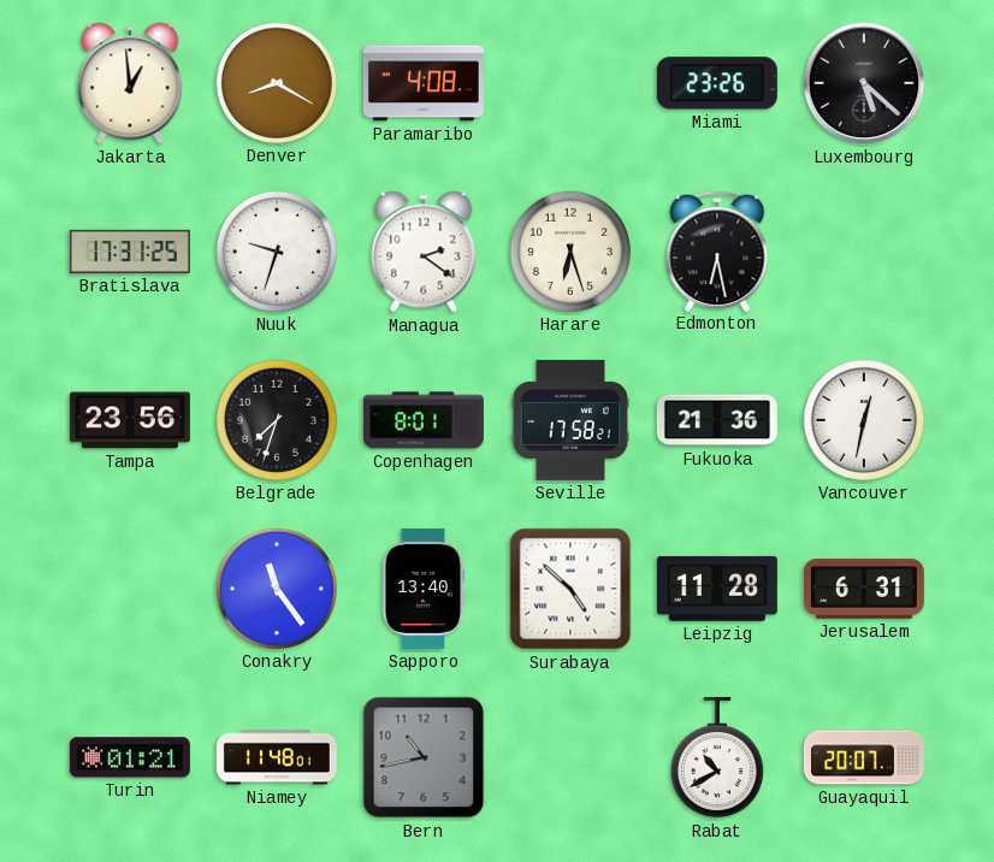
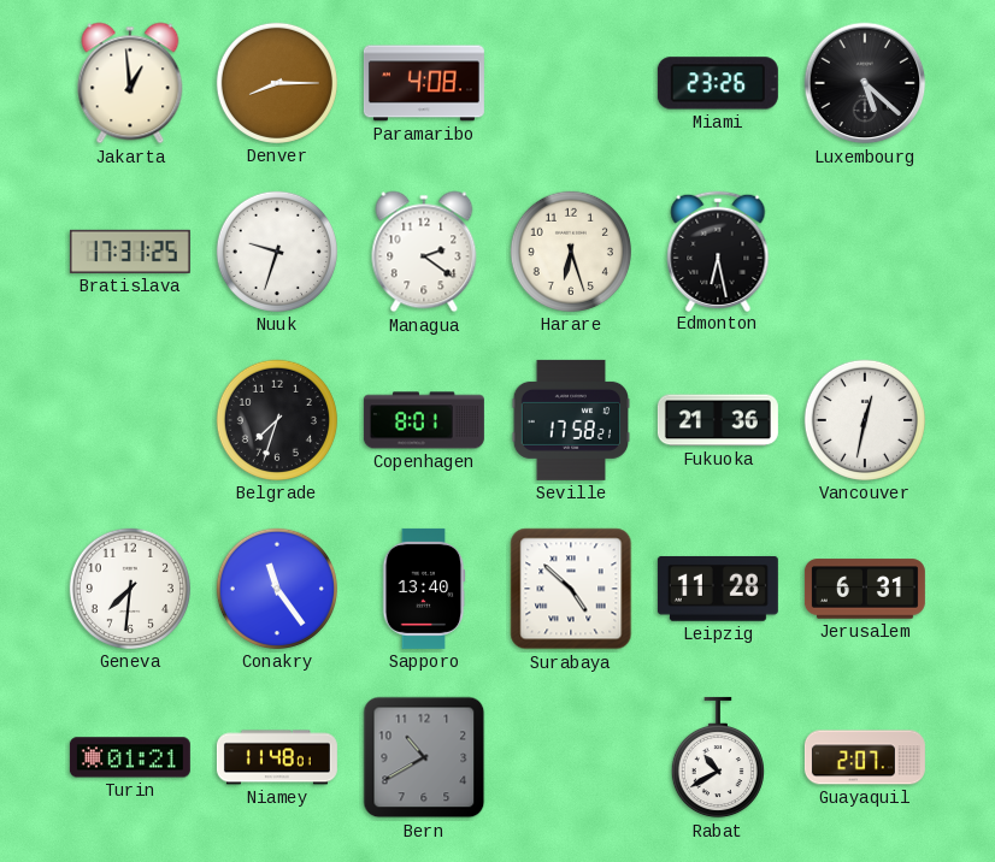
Denver: 8:20 -> 8:15 (277, 83)
Tampa: 23:56 -> none (130, 420)
Geneva: none -> 7:31 (130, 589)
Bern: 10:43 -> 10:40 (424, 757)
Guayaquil: 20:07 -> 2:07 (865, 757)
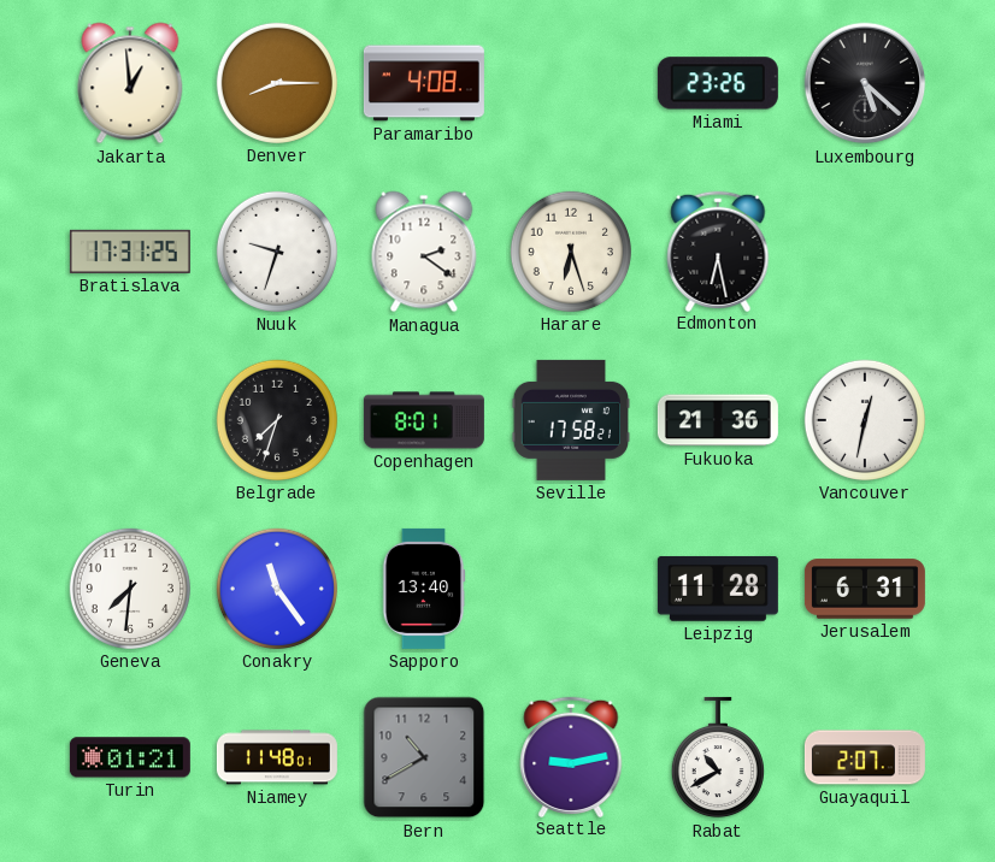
Surabaya: 4:52 -> none (571, 589)
Seattle: none -> 9:13 (571, 756)
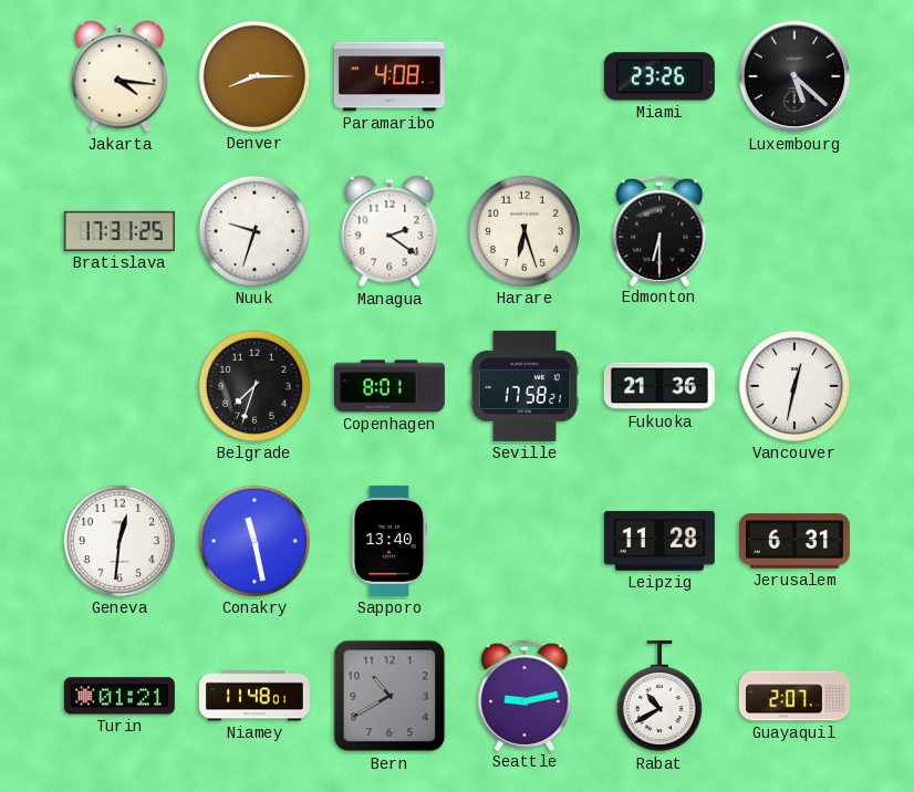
Jakarta: 12:59 -> 4:16 (120, 76)
Edmonton: 6:28 -> 6:30 (659, 230)
Geneva: 7:31 -> 12:31 (120, 541)
Conakry: 11:24 -> 11:28 (255, 541)
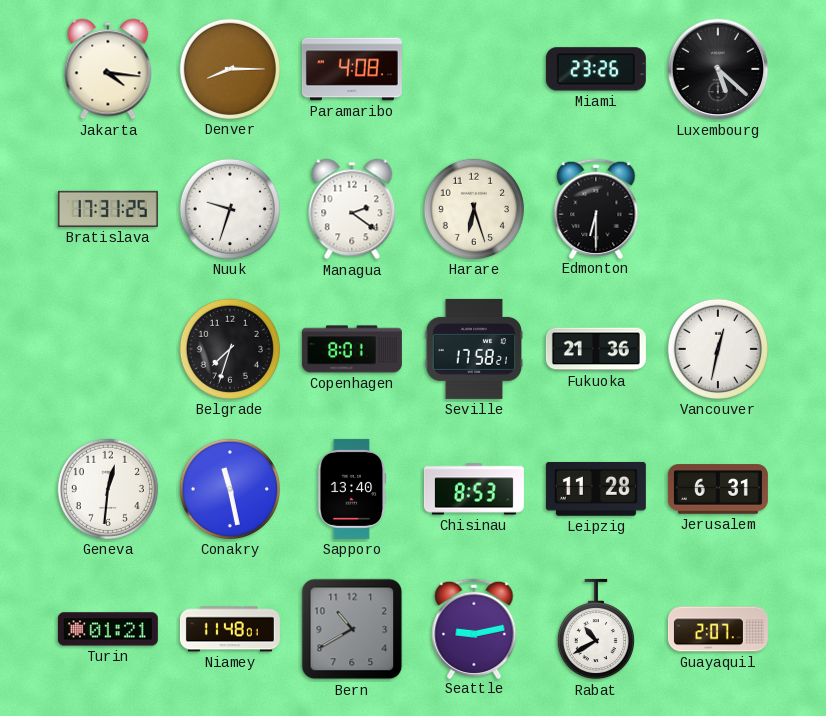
Chisinau: none -> 8:53 (474, 489)
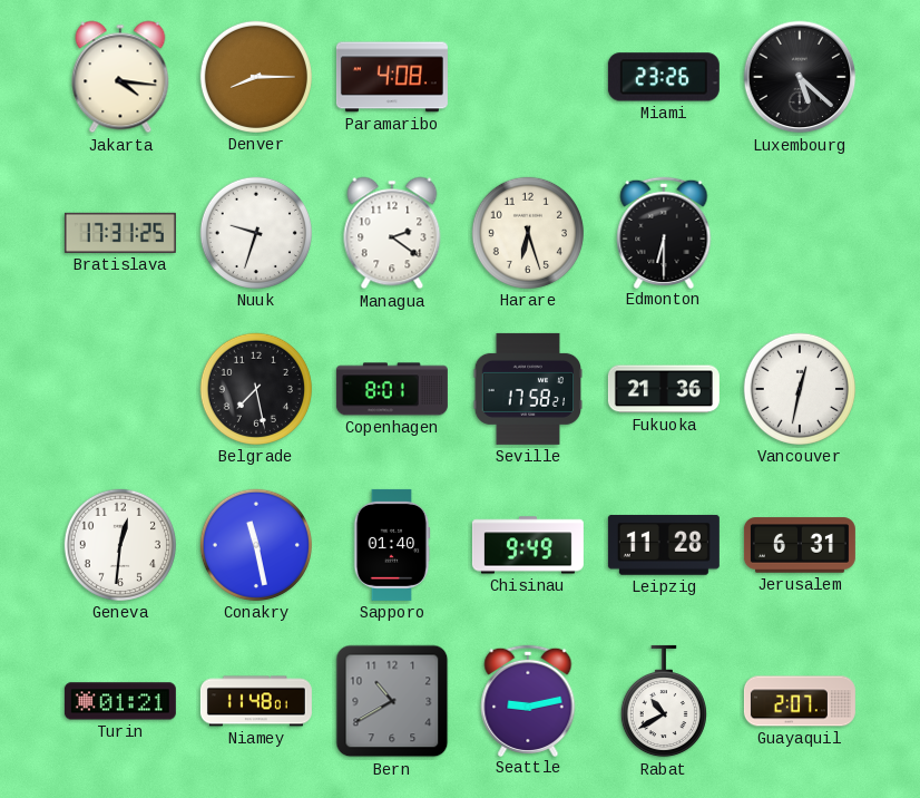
Belgrade: 7:33 -> 7:28 (256, 389)
Sapporo: 13:40 -> 01:40 (392, 545)
Chisinau: 8:53 -> 9:49 (528, 545)
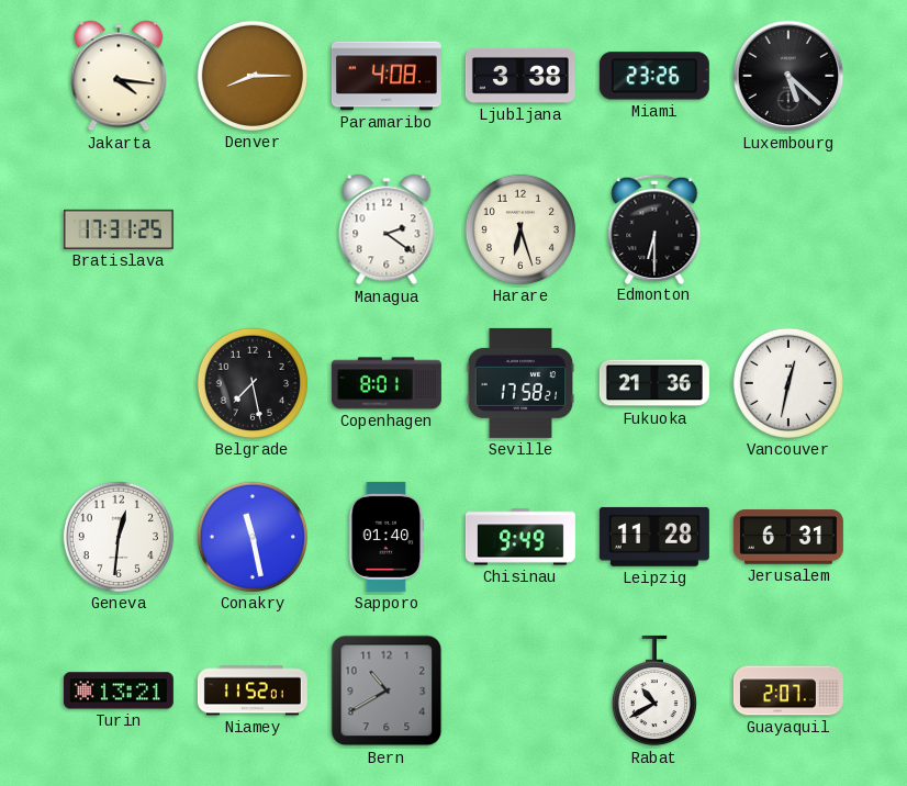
Ljubljana: none -> 3:38 (520, 76)
Nuuk: 9:33 -> none (256, 233)
Turin: 01:21 -> 13:21 (119, 690)
Niamey: 11:48 -> 11:52 (253, 690)
Seattle: 9:13 -> none (528, 700)
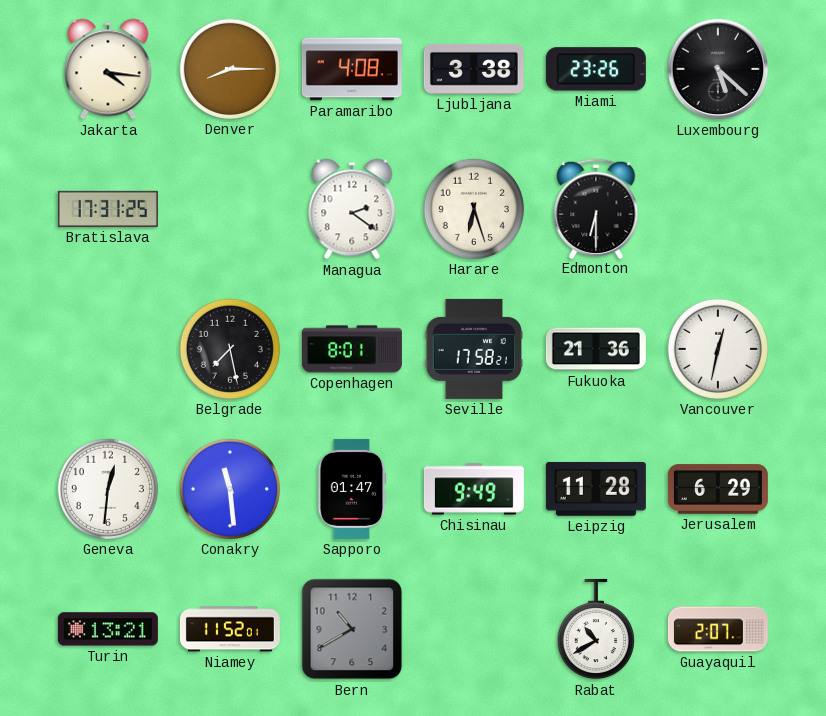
Conakry: 11:28 -> 11:29 (230, 489)
Sapporo: 01:40 -> 01:47 (352, 489)
Jerusalem: 6:31 -> 6:29 (718, 489)
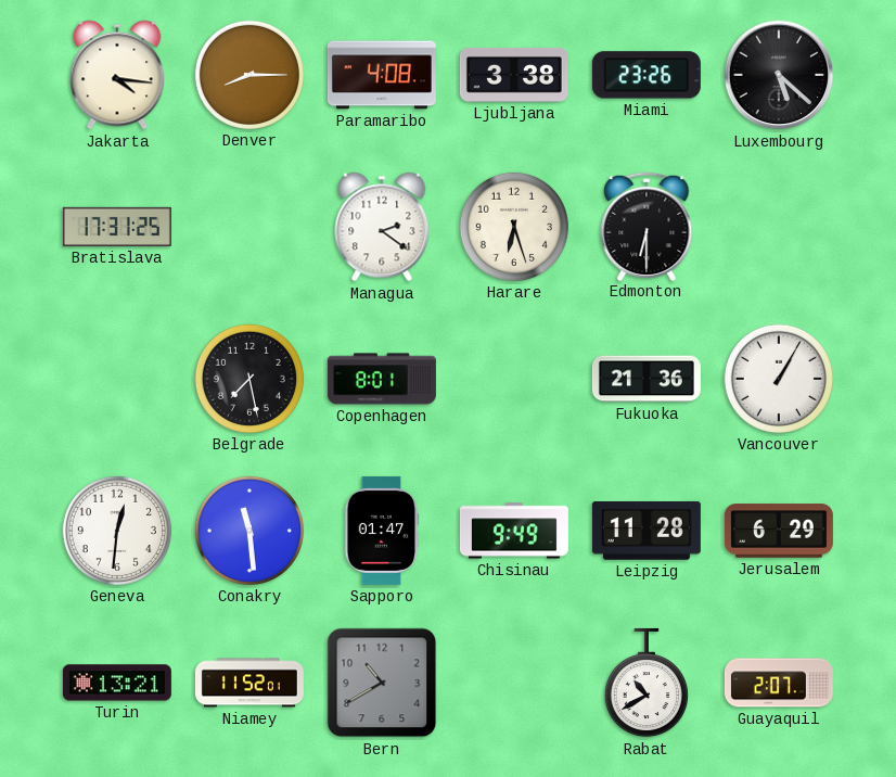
Seville: 17:58 -> none (473, 349)
Vancouver: 12:32 -> 1:05 (779, 379)
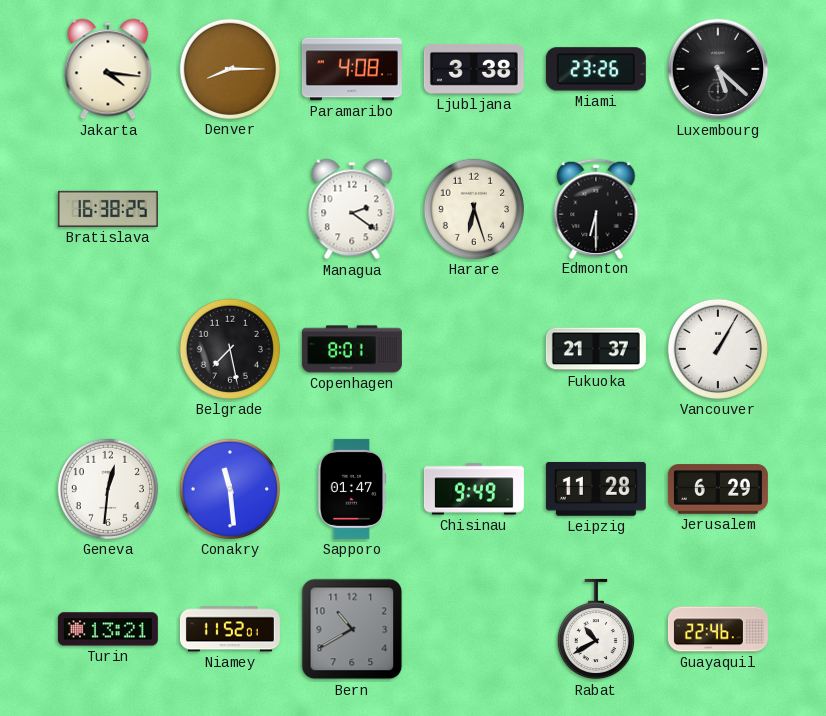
Bratislava: 17:31 -> 16:38 (108, 209)
Fukuoka: 21:36 -> 21:37 (596, 349)
Guayaquil: 2:07 -> 22:46 (718, 629)
